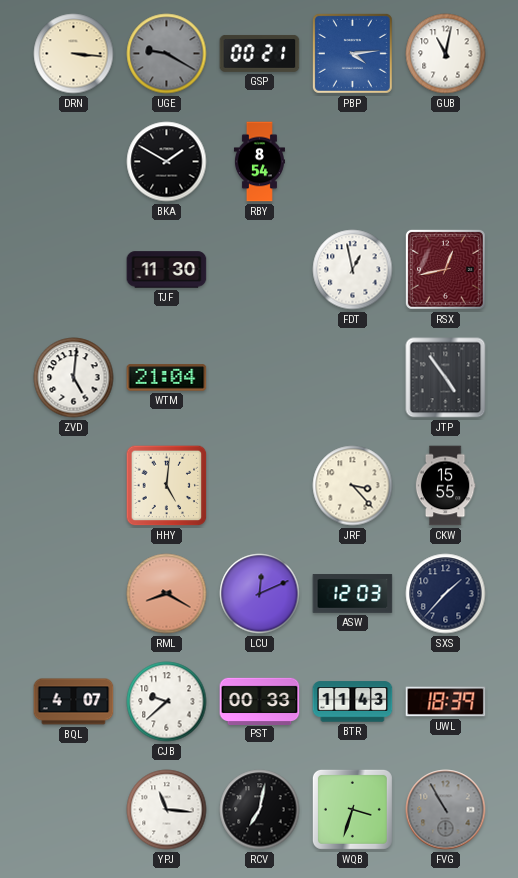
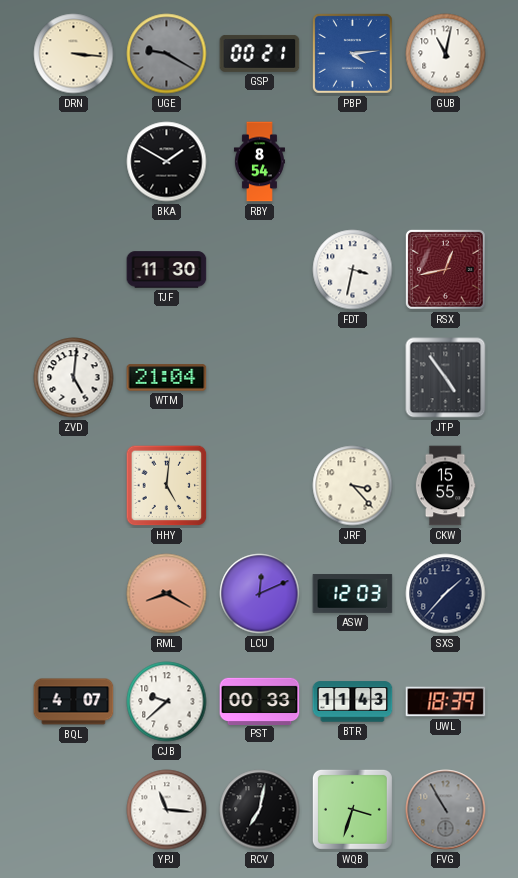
FDT: 12:58 -> 3:32 (353, 270)
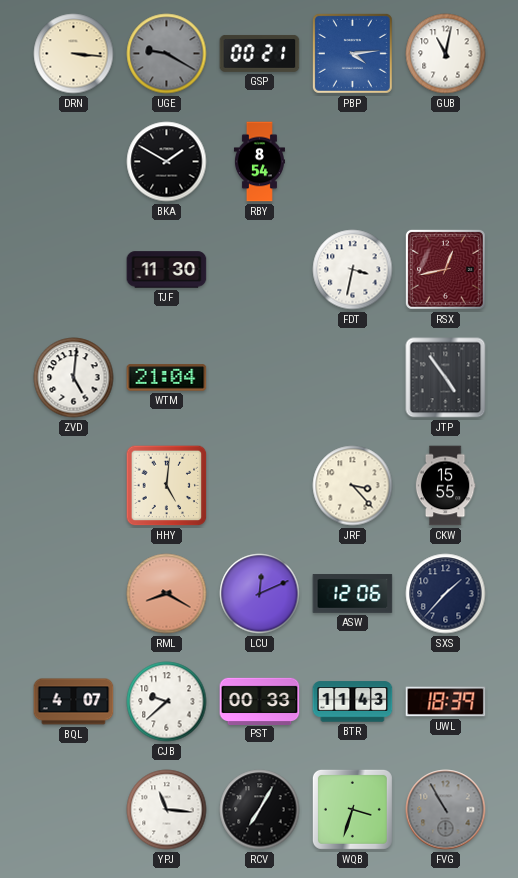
ASW: 12:03 -> 12:06 (353, 594)
RCV: 7:02 -> 7:05 (260, 810)
